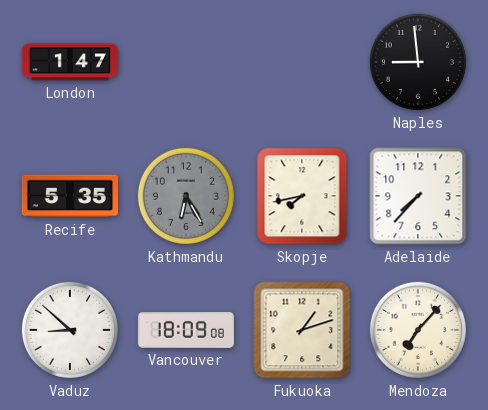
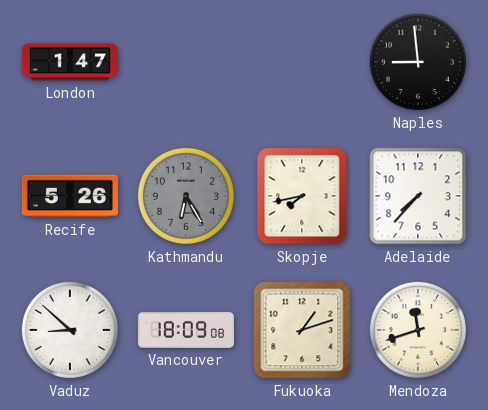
Recife: 5:35 -> 5:26 (70, 196)
Mendoza: 7:07 -> 11:42 (418, 330)
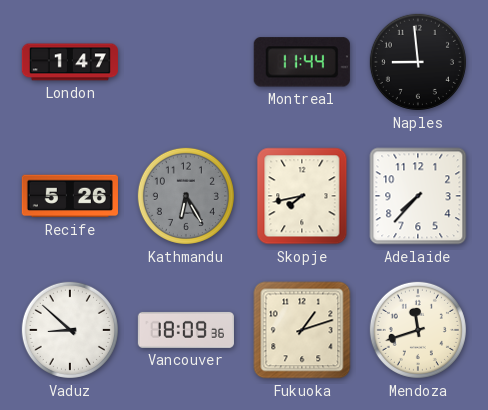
Montreal: none -> 11:44 (302, 62)
Vancouver: 18:09:08 -> 18:09:36 (186, 330)
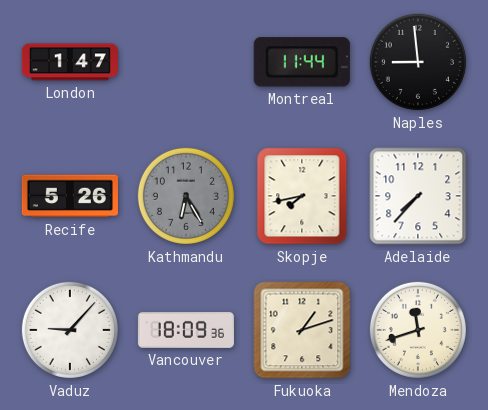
Vaduz: 8:52 -> 9:07 (70, 330)
